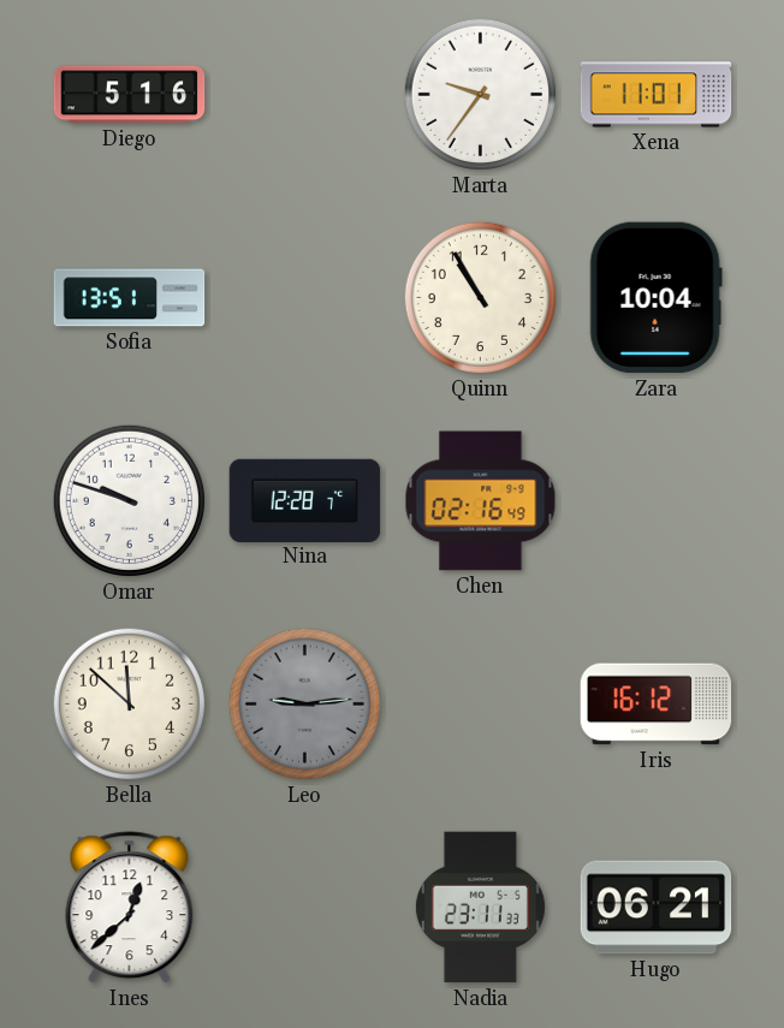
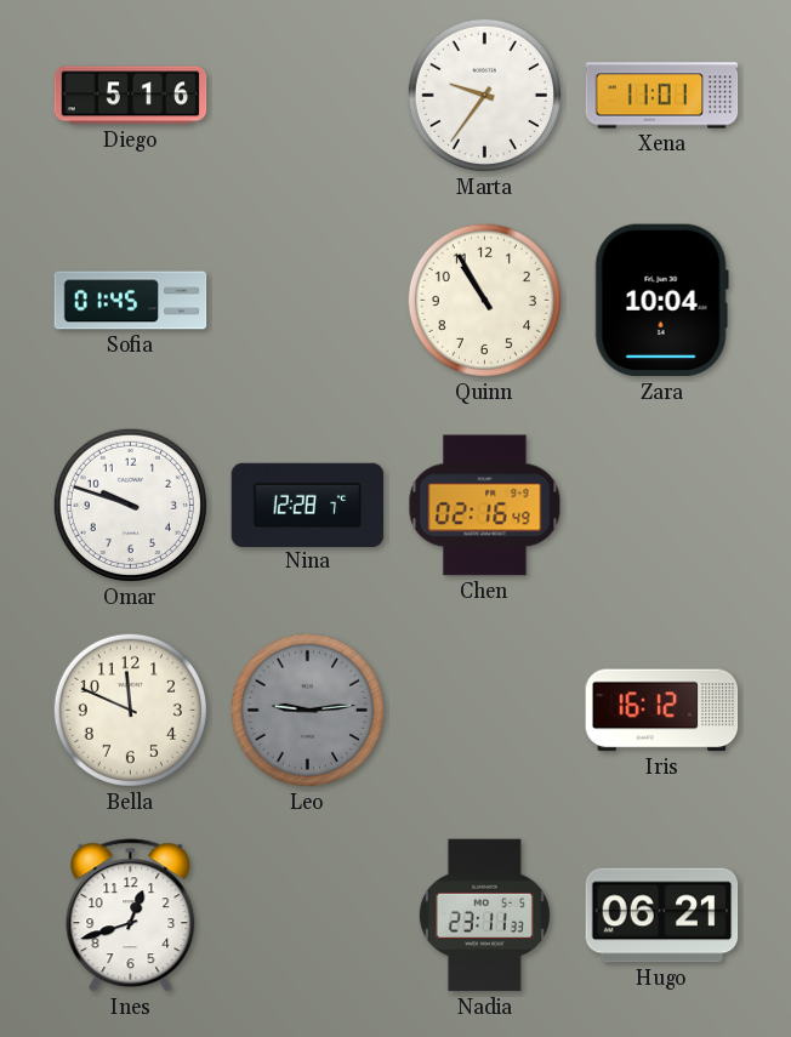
Sofia: 13:51 -> 01:45 (131, 301)
Bella: 11:52 -> 11:49 (130, 710)
Ines: 12:38 -> 12:42 (131, 916)
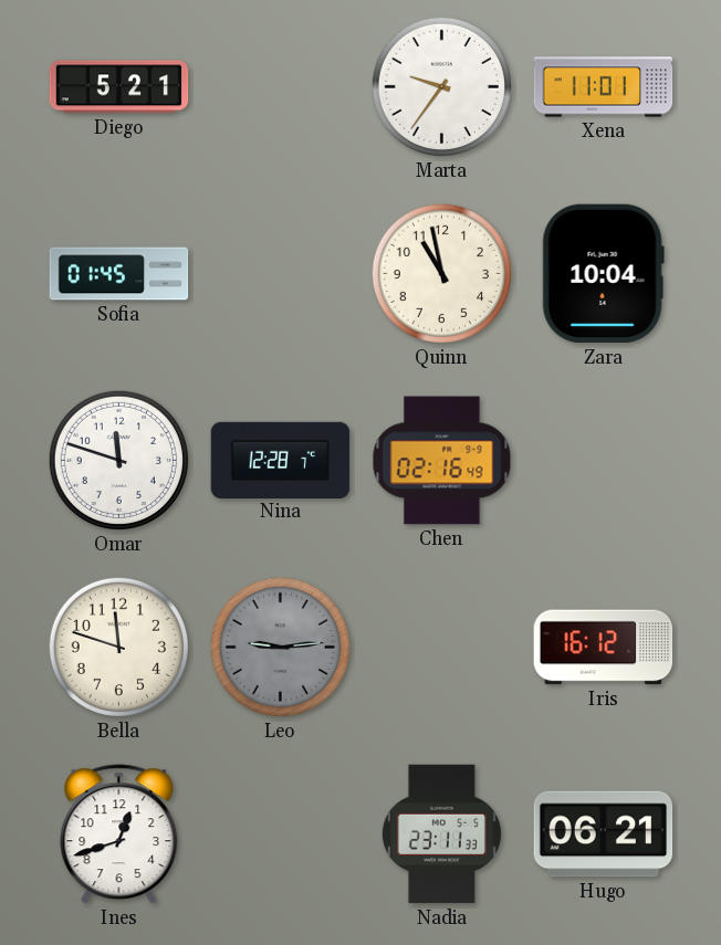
Diego: 5:16 -> 5:21 (119, 87)
Quinn: 10:55 -> 10:58 (441, 273)
Omar: 9:48 -> 11:48 (118, 460)
Bella: 11:49 -> 11:48 (118, 647)
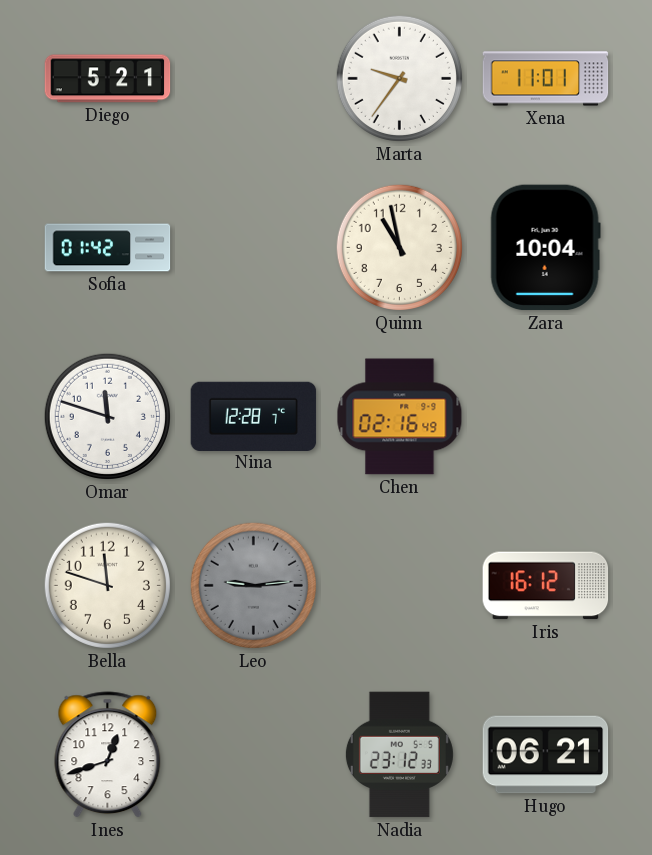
Sofia: 01:45 -> 01:42 (108, 248)
Nadia: 23:11 -> 23:12 (399, 755)
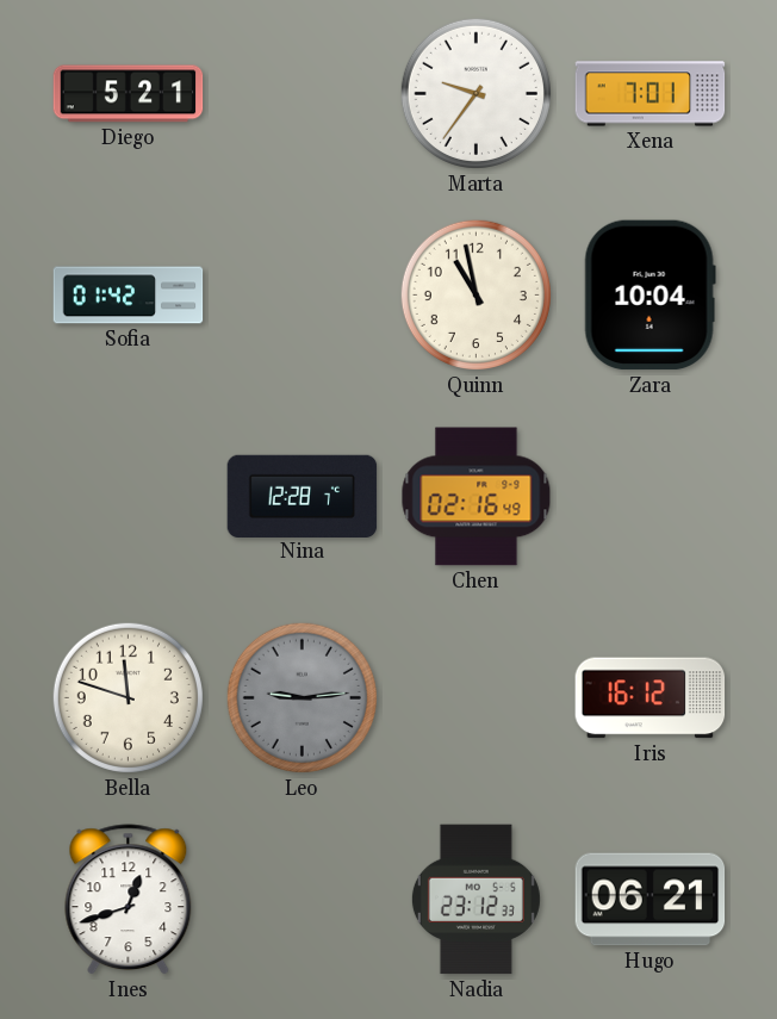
Xena: 11:01 -> 7:01 (651, 94)
Omar: 11:48 -> none (107, 416)
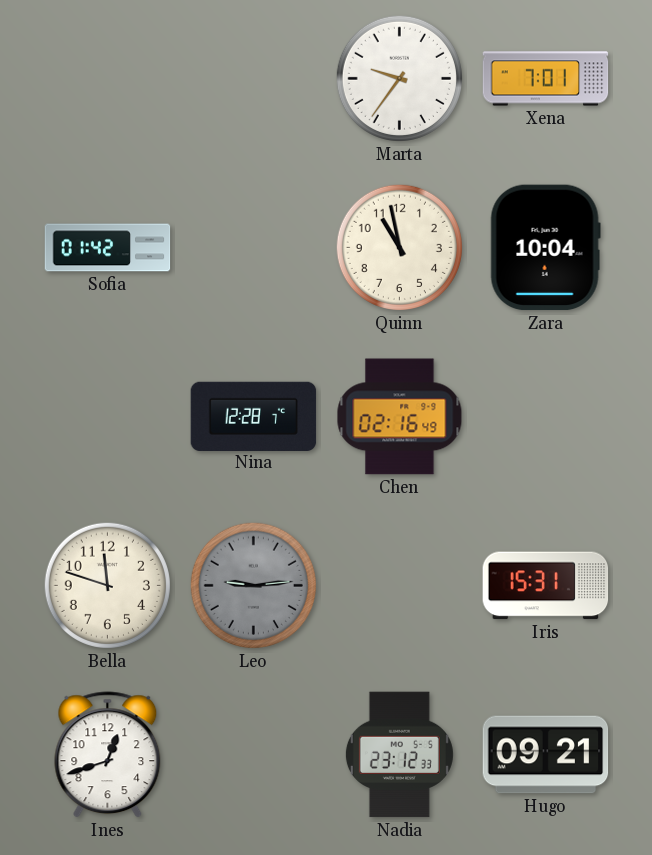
Diego: 5:21 -> none (129, 94)
Iris: 16:12 -> 15:31 (546, 586)
Hugo: 06:21 -> 09:21 (546, 755)
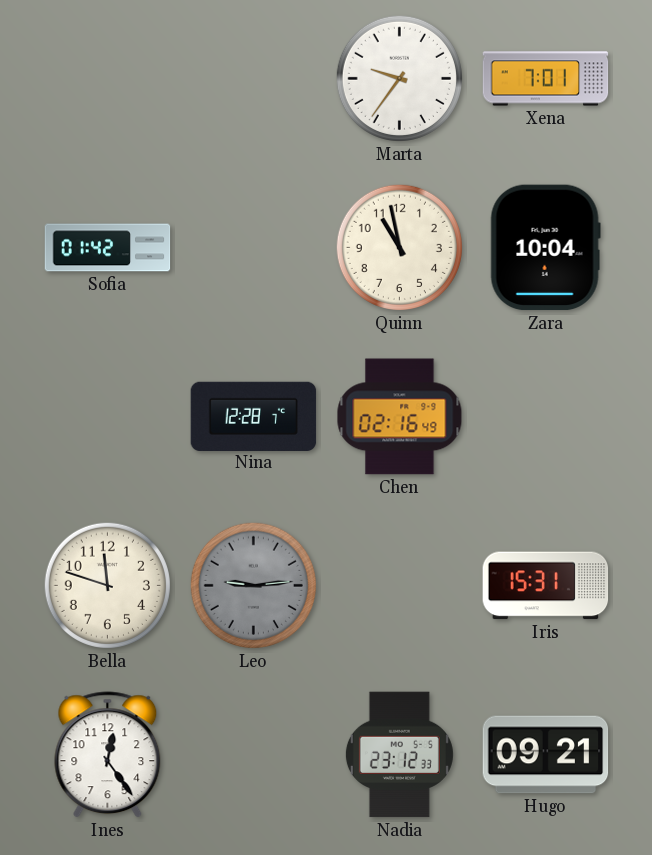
Ines: 12:42 -> 12:24 (108, 755)
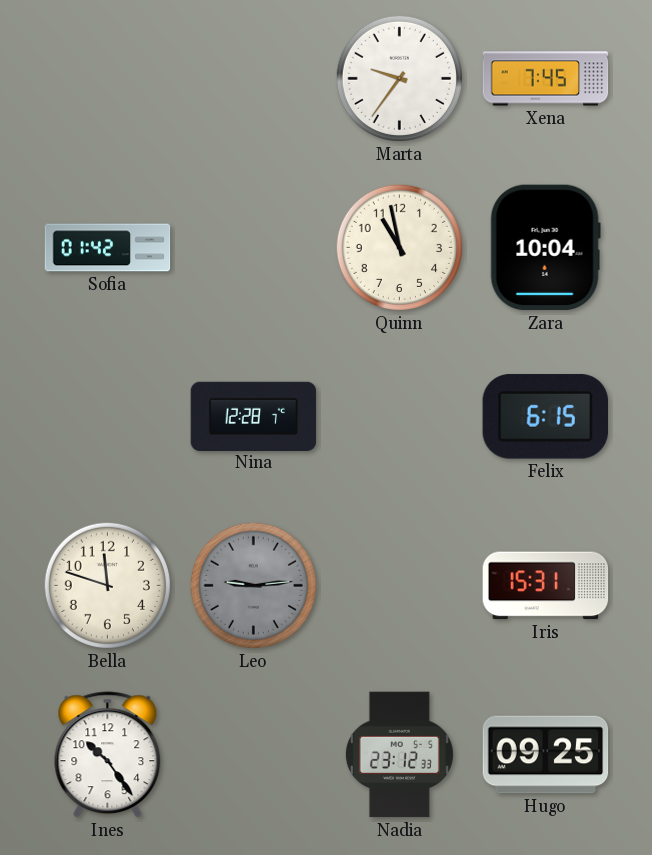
Xena: 7:01 -> 7:45 (546, 79)
Chen: 02:16 -> none (400, 417)
Felix: none -> 6:15 (545, 417)
Ines: 12:24 -> 10:24 (108, 755)
Hugo: 09:21 -> 09:25 (546, 755)
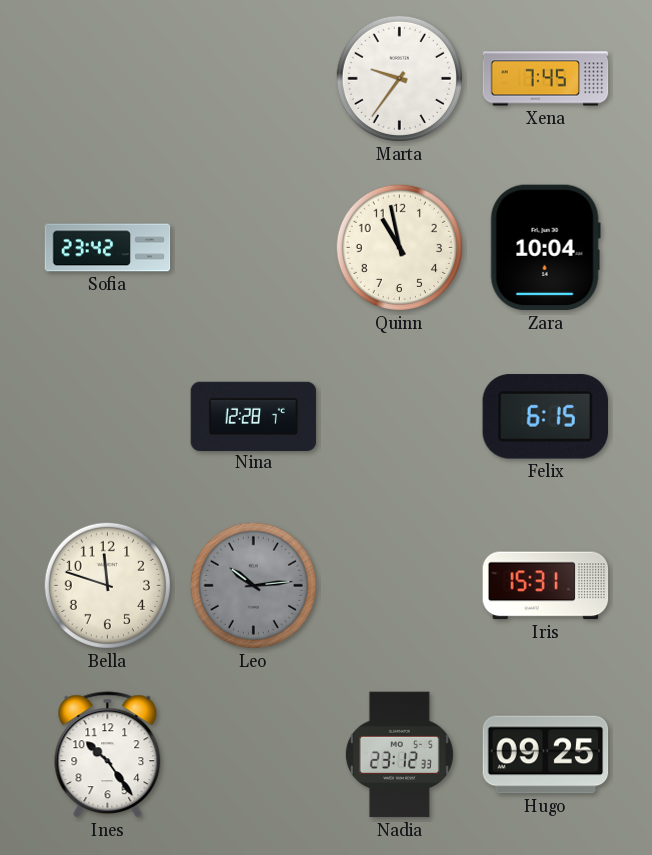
Sofia: 01:42 -> 23:42 (108, 248)
Leo: 9:14 -> 10:14 (253, 585)
